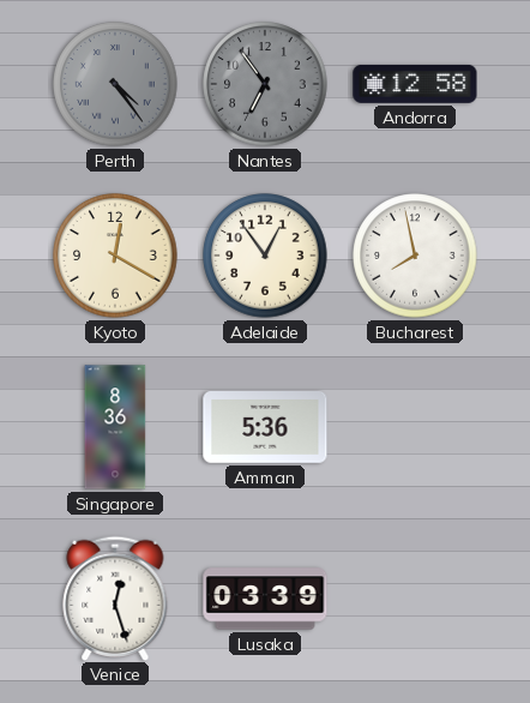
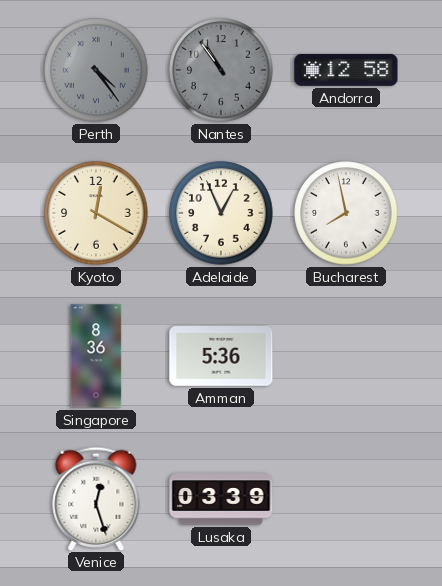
Nantes: 6:54 -> 10:54 (221, 70)
Adelaide: 12:54 -> 12:56 (221, 213)
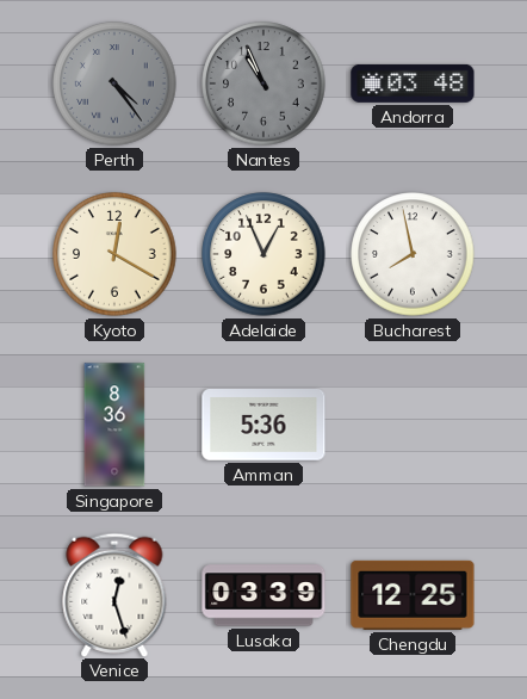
Nantes: 10:54 -> 10:56 (263, 83)
Andorra: 12:58 -> 03:48 (413, 83)
Chengdu: none -> 12:25 (413, 595)
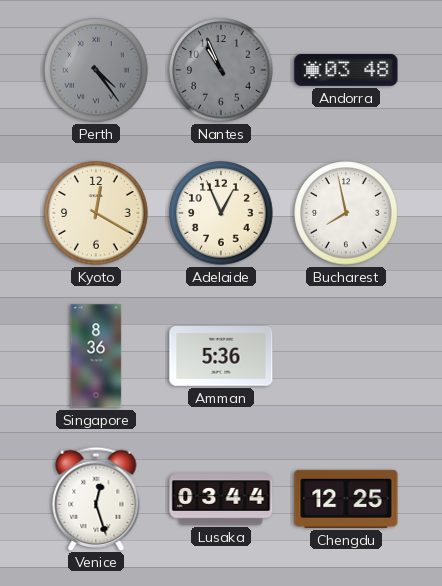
Lusaka: 03:39 -> 03:44 (221, 499)
